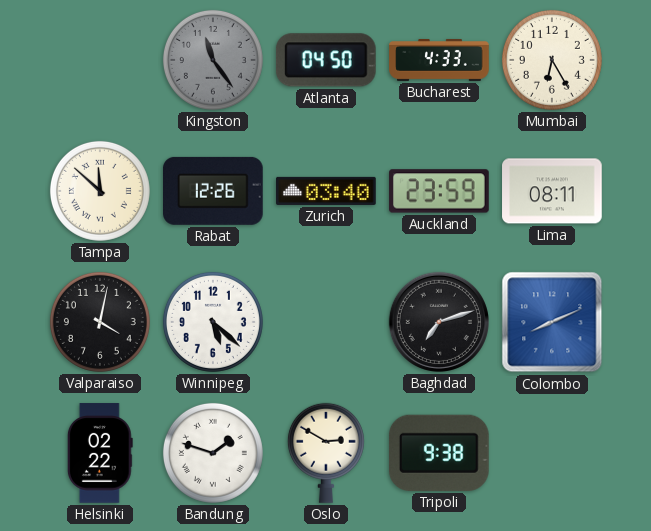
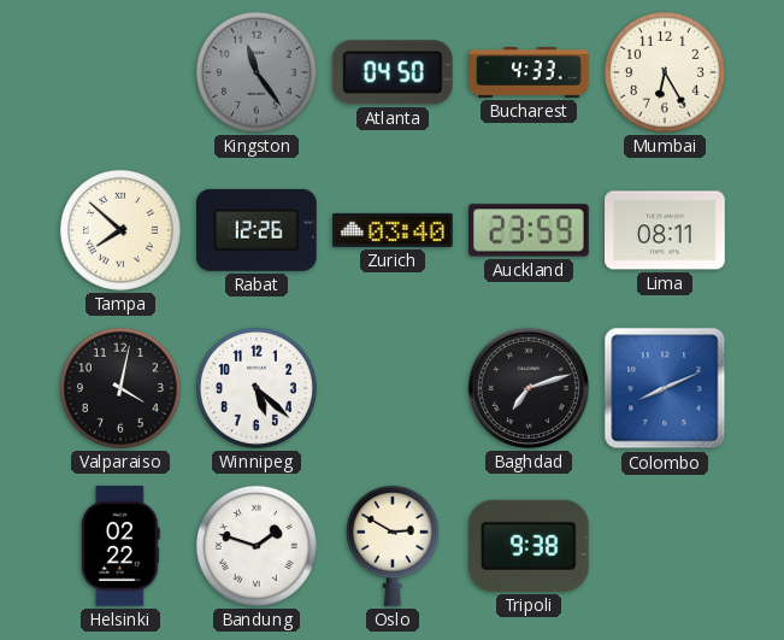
Tampa: 11:52 -> 7:52 (120, 230)
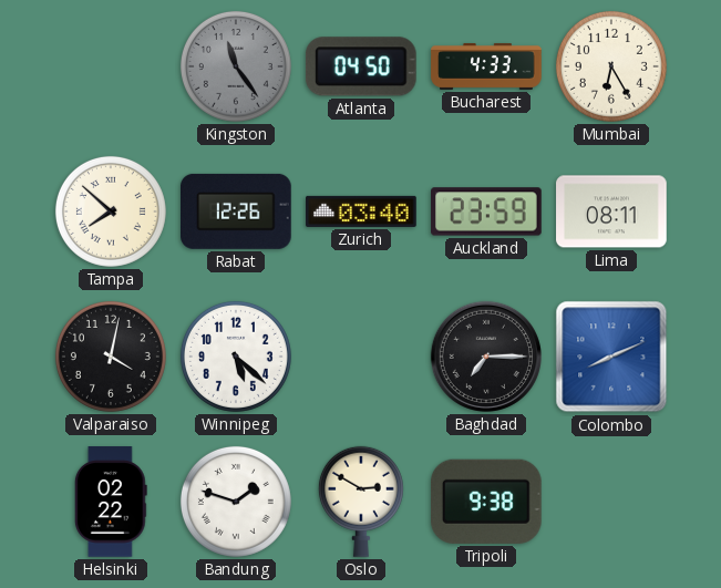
Baghdad: 7:12 -> 7:15 (486, 357)
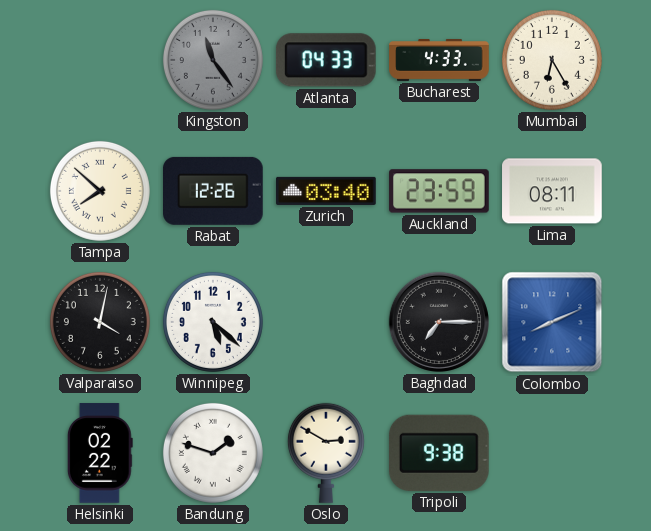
Atlanta: 04:50 -> 04:33 (326, 60)
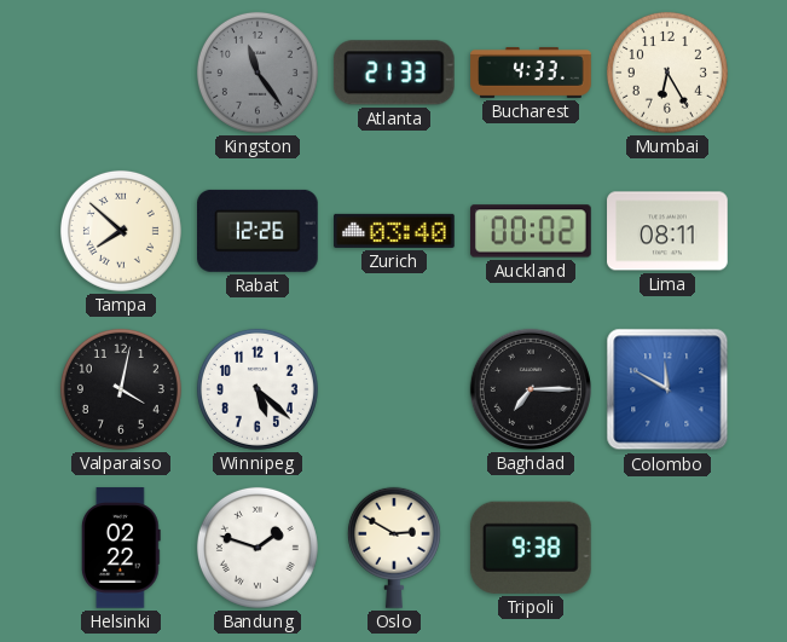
Atlanta: 04:33 -> 21:33 (394, 73)
Auckland: 23:59 -> 00:02 (531, 231)
Colombo: 8:11 -> 11:50 (667, 389)
